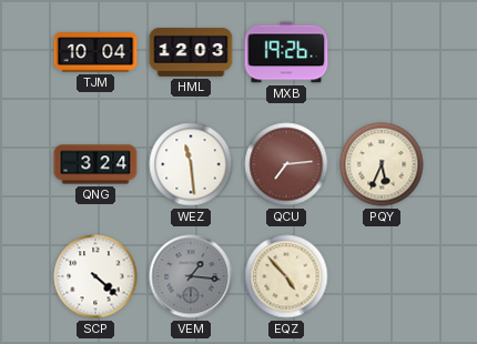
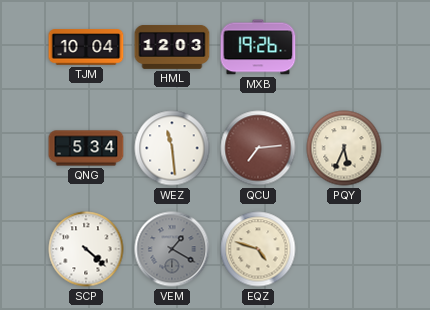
QNG: 3:24 -> 5:34 (86, 148)
VEM: 1:16 -> 1:20 (172, 249)
EQZ: 4:53 -> 4:48 (258, 249)
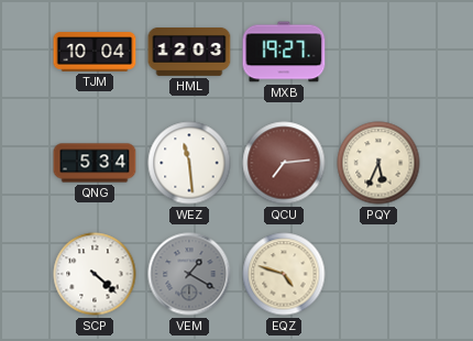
MXB: 19:26 -> 19:27 (284, 52)
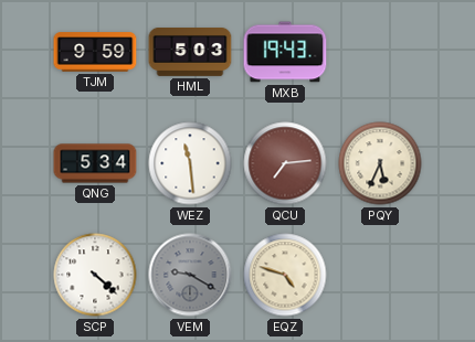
TJM: 10:04 -> 9:59 (95, 52)
HML: 12:03 -> 5:03 (190, 53)
MXB: 19:27 -> 19:43 (285, 52)
VEM: 1:20 -> 9:20 (190, 275)
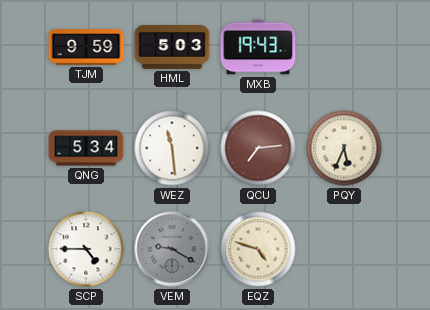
SCP: 4:22 -> 4:45 (86, 249)
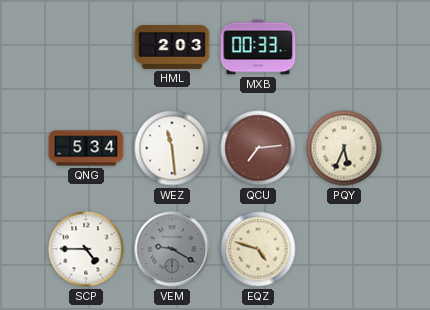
TJM: 9:59 -> none (86, 47)
HML: 5:03 -> 2:03 (172, 48)
MXB: 19:43 -> 00:33 (258, 47)
